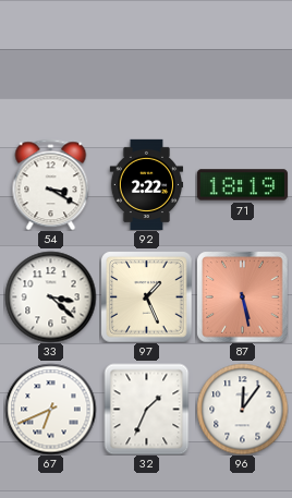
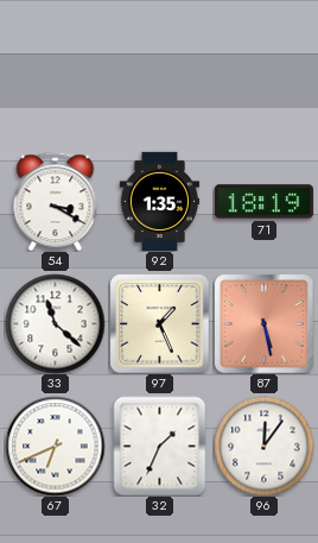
92: 2:22 -> 1:35 (160, 201)
33: 3:22 -> 11:22 (55, 323)
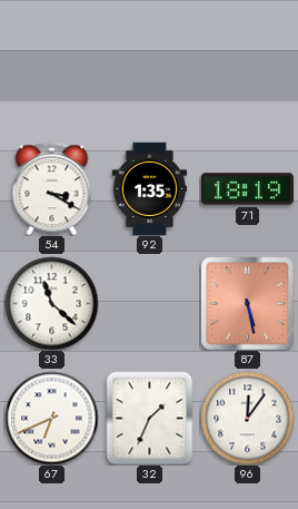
97: 1:26 -> none (159, 323)
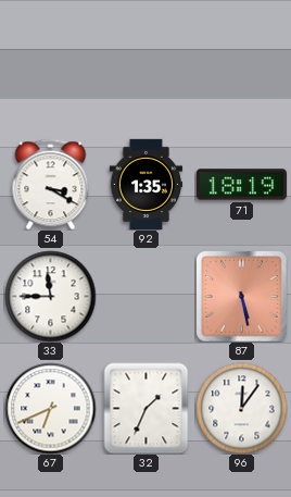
33: 11:22 -> 11:45 (50, 296)
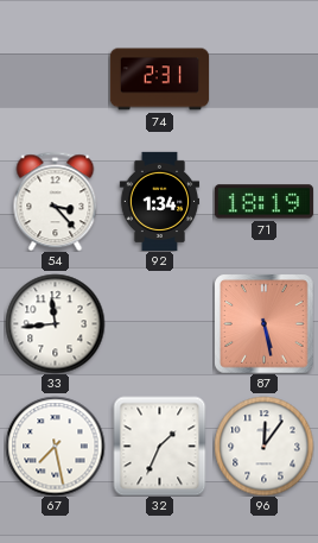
74: none -> 2:31 (159, 80)
54: 3:20 -> 3:23 (56, 201)
92: 1:35 -> 1:34 (160, 201)
33: 11:45 -> 11:44 (55, 323)
67: 6:41 -> 7:28 (55, 446)
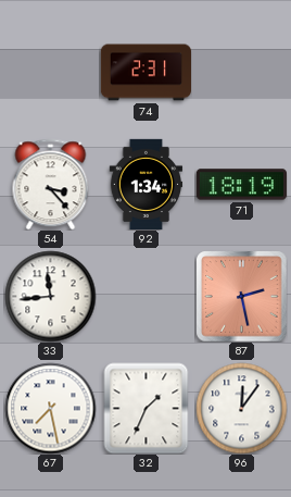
87: 5:28 -> 2:28 (241, 296)
